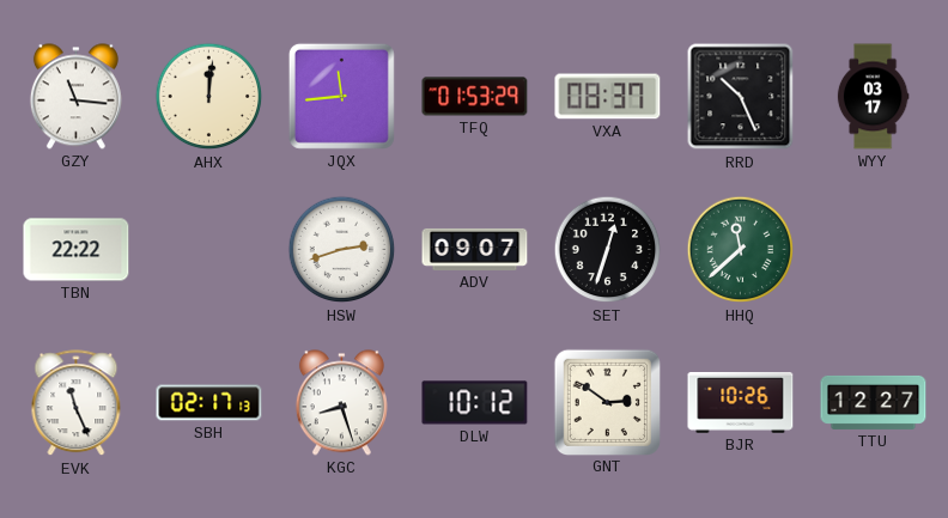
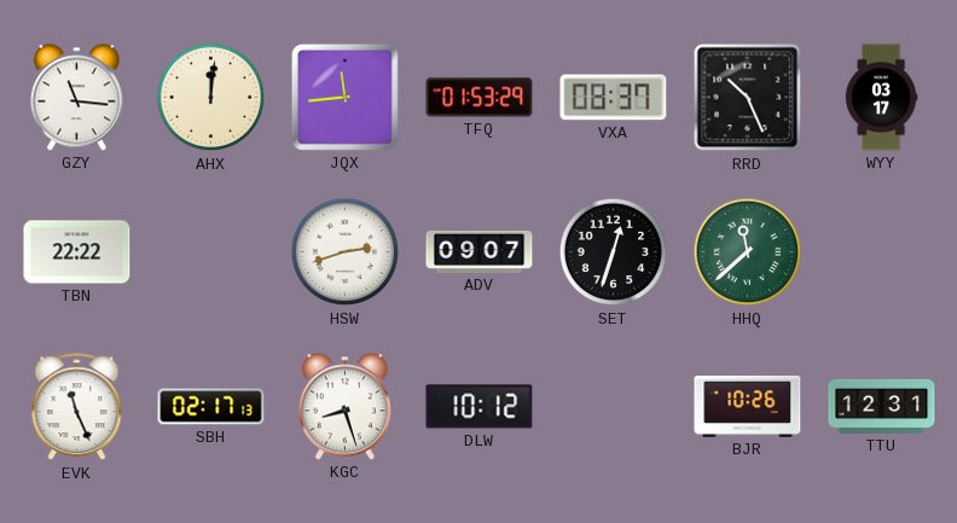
GNT: 2:51 -> none (607, 402)
TTU: 12:27 -> 12:31 (882, 406)
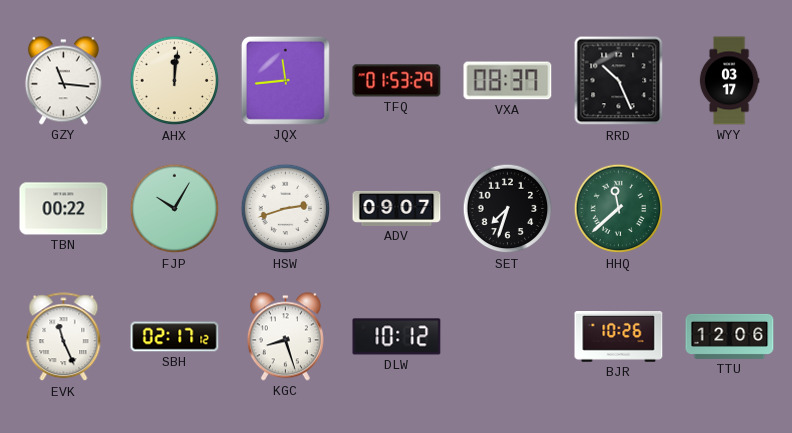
TBN: 22:22 -> 00:22 (64, 209)
FJP: none -> 10:05 (175, 209)
SET: 12:33 -> 7:33 (508, 209)
SBH: 02:17:13 -> 02:17:12 (175, 337)
TTU: 12:31 -> 12:06 (730, 336)
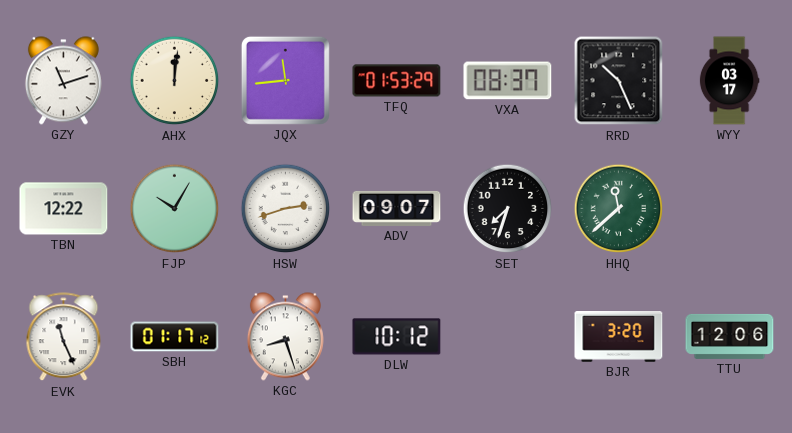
GZY: 11:16 -> 11:12 (63, 81)
TBN: 00:22 -> 12:22 (64, 209)
SBH: 02:17 -> 01:17 (175, 337)
BJR: 10:26 -> 3:20 (619, 337)
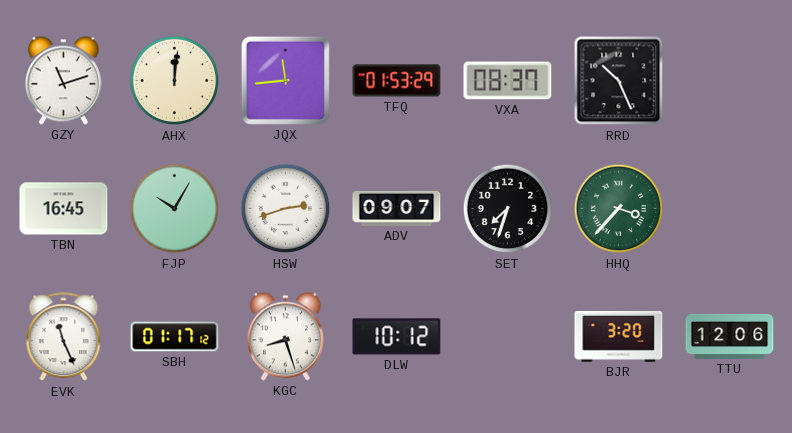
WYY: 03:17 -> none (729, 81)
TBN: 12:22 -> 16:45 (64, 209)
HHQ: 11:38 -> 3:37 (619, 209)
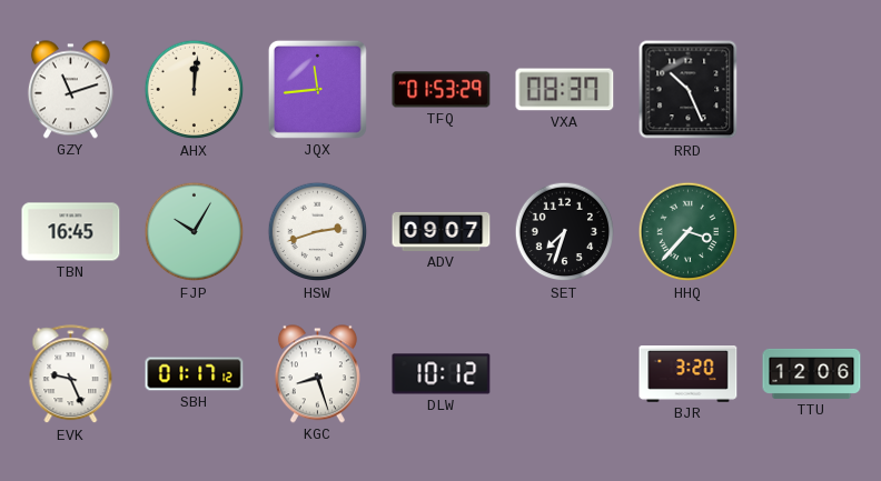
EVK: 11:26 -> 9:26 (71, 374)
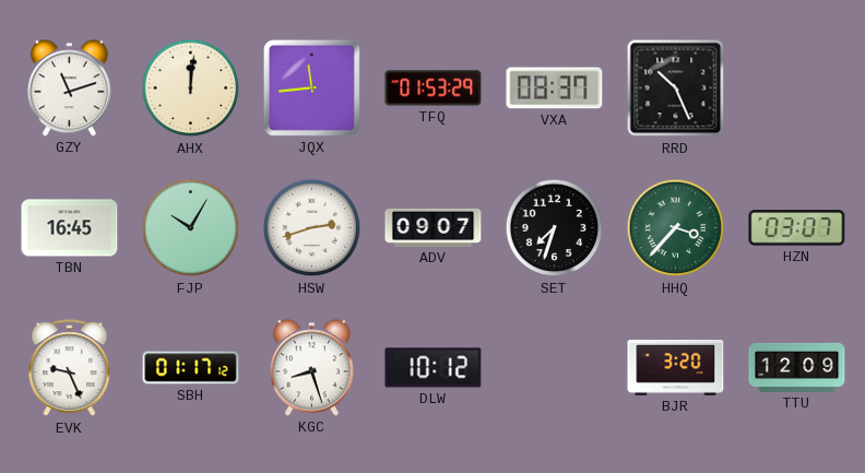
HZN: none -> 03:07 (797, 228)
TTU: 12:06 -> 12:09 (797, 367)
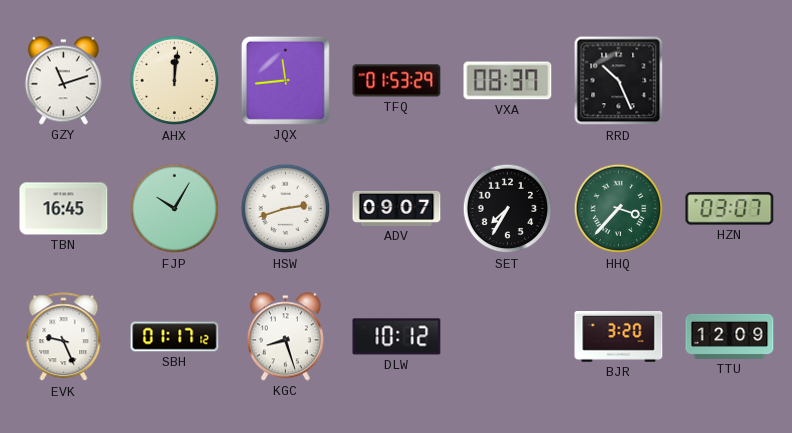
SET: 7:33 -> 7:35 (508, 209)
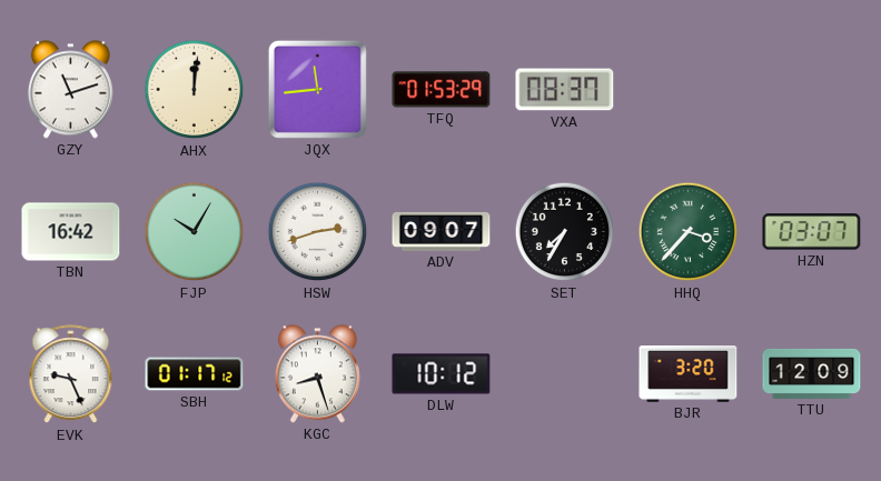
RRD: 10:26 -> none (619, 81)
TBN: 16:45 -> 16:42 (71, 232)
